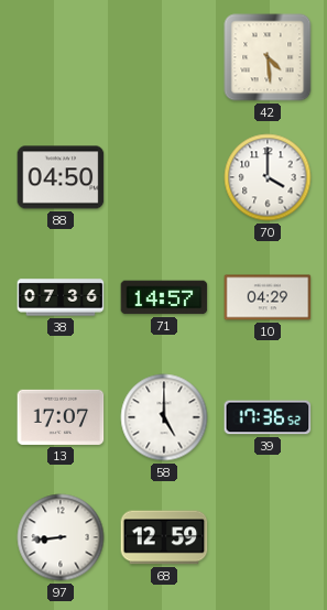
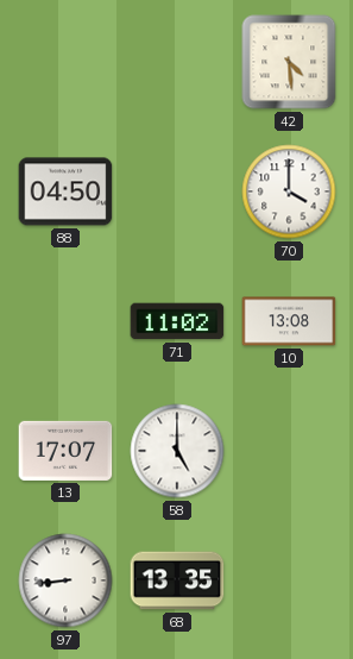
38: 07:36 -> none (61, 297)
71: 14:57 -> 11:02 (177, 321)
10: 04:29 -> 13:08 (289, 321)
39: 17:36 -> none (268, 417)
68: 12:59 -> 13:35 (177, 580)
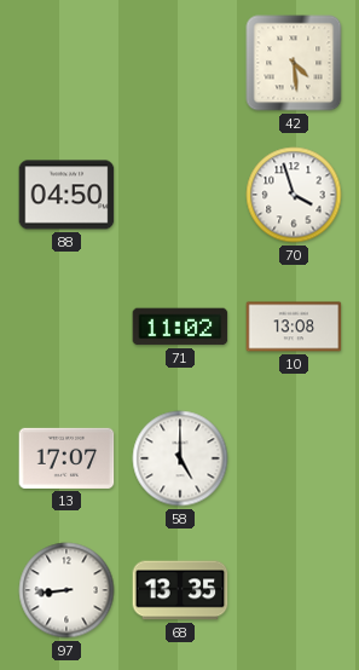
70: 4:00 -> 3:57 (294, 195)
